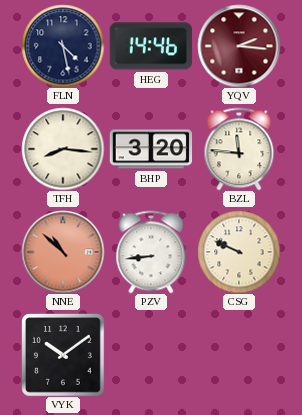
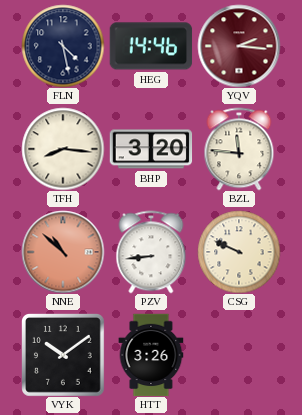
HTT: none -> 3:26 (151, 355)
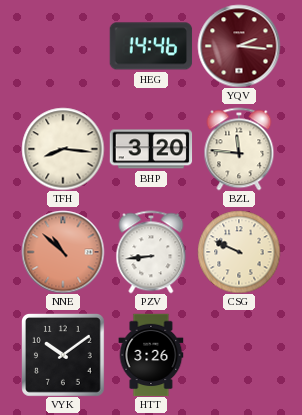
FLN: 4:28 -> none (63, 46)
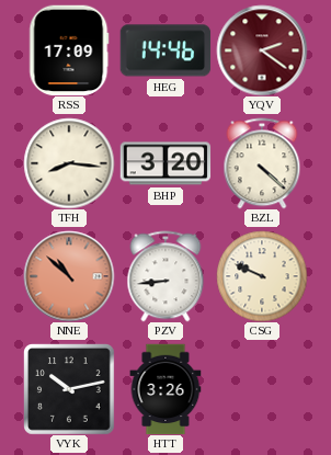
RSS: none -> 17:09 (69, 50)
YQV: 2:16 -> 2:21 (262, 50)
BZL: 11:46 -> 4:22 (262, 163)
VYK: 10:09 -> 10:13 (69, 389)
